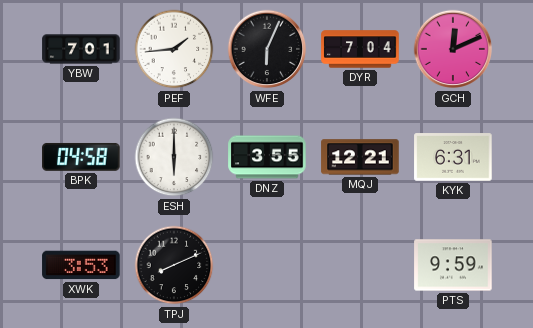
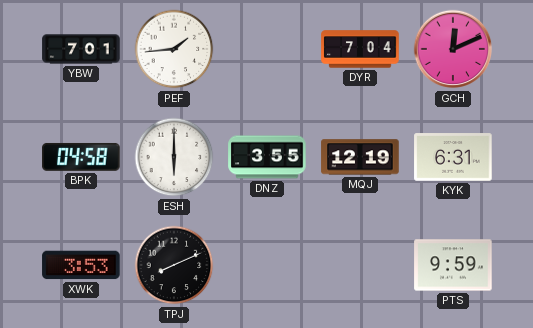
WFE: 6:04 -> none (267, 49)
MQJ: 12:21 -> 12:19 (360, 157)
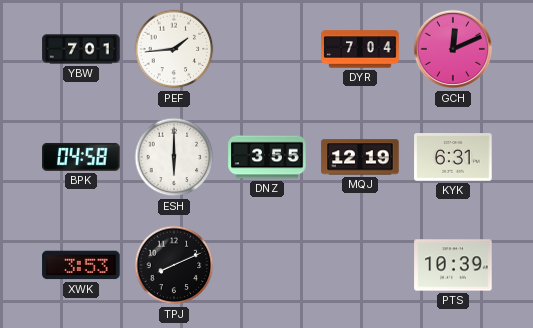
PTS: 9:59 -> 10:39 (453, 265)
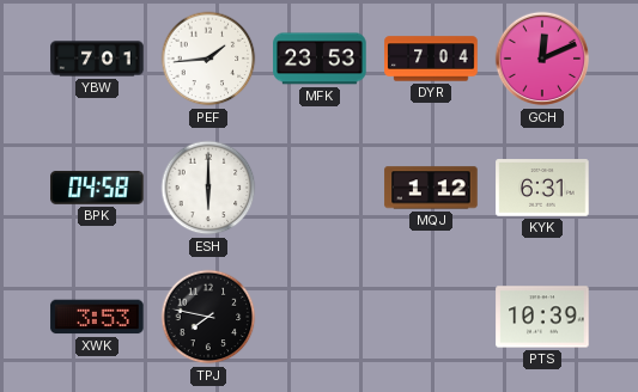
MFK: none -> 23:53 (320, 59)
DNZ: 3:55 -> none (267, 157)
MQJ: 12:19 -> 1:12 (431, 188)
TPJ: 8:11 -> 7:47 (208, 317)
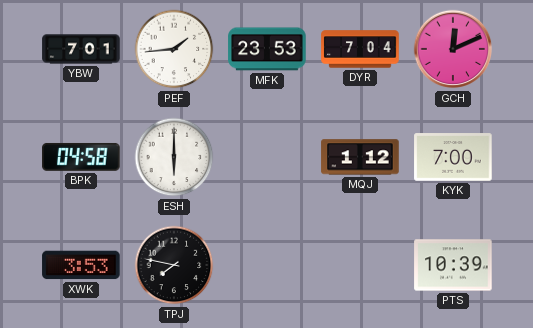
KYK: 6:31 -> 7:00 (453, 157)
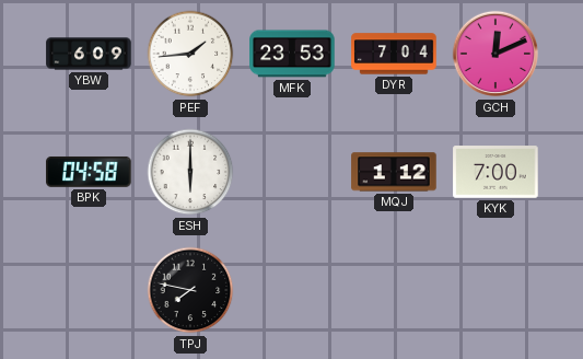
YBW: 7:01 -> 6:09 (89, 54)
XWK: 3:53 -> none (81, 265)
PTS: 10:39 -> none (453, 265)
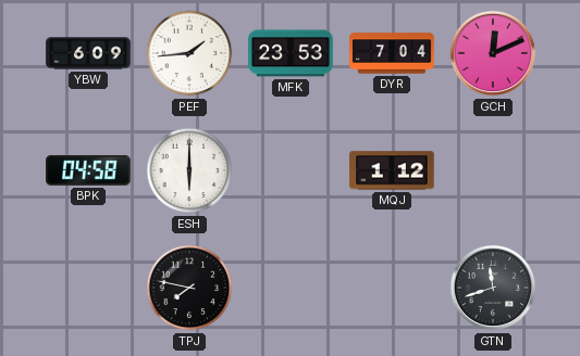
KYK: 7:00 -> none (495, 172)
GTN: none -> 11:42 (493, 288)
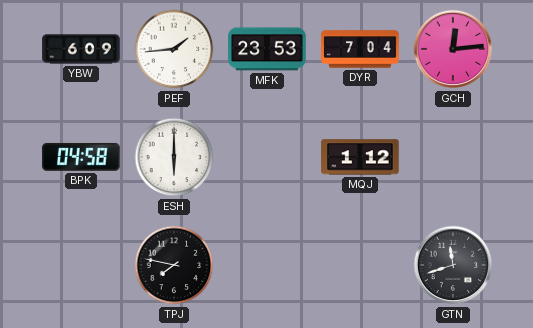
GCH: 12:11 -> 12:14 (453, 49)
